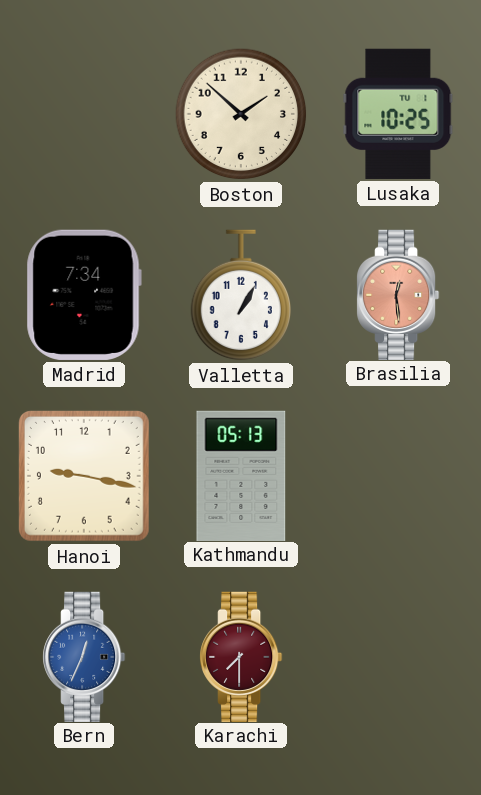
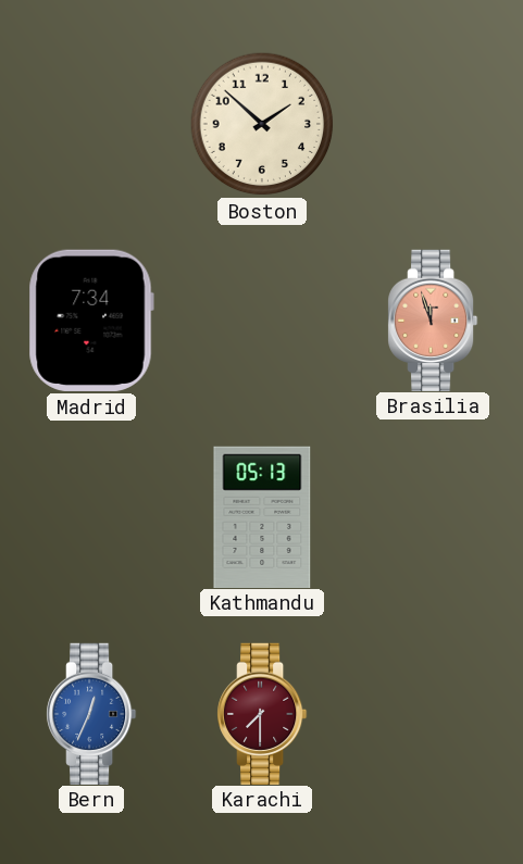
Lusaka: 10:25 -> none (398, 114)
Valletta: 1:05 -> none (240, 295)
Brasilia: 12:29 -> 11:57 (434, 320)
Hanoi: 9:17 -> none (84, 476)
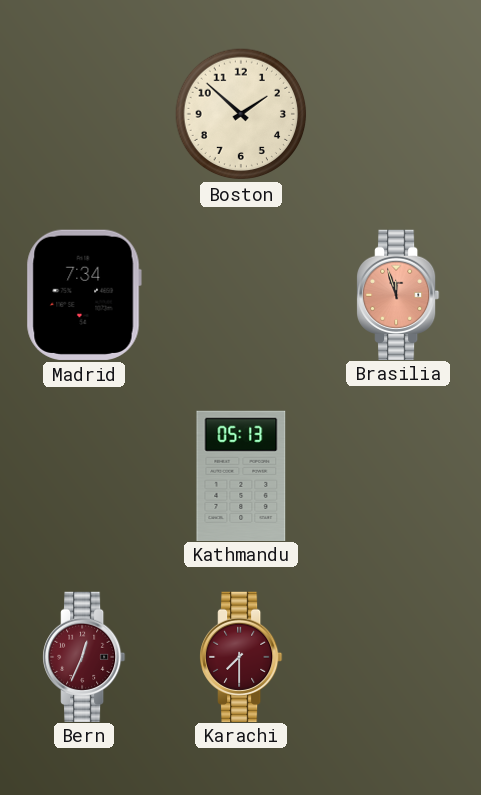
Bern dial: blue -> burgundy (85, 656)
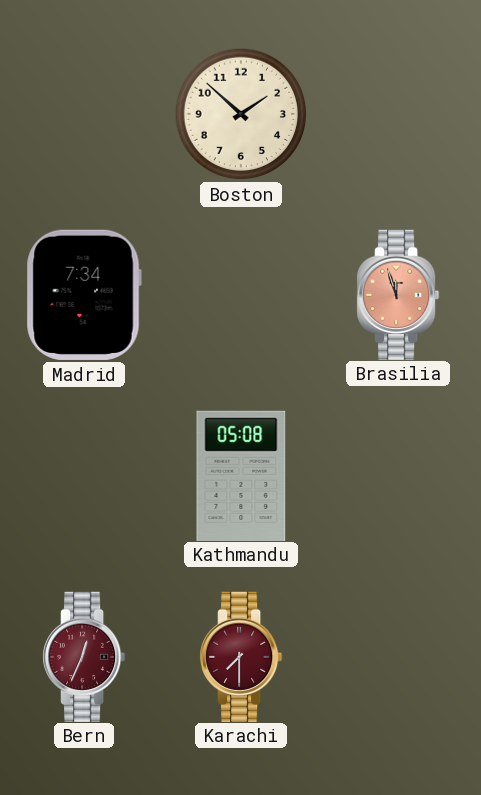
Kathmandu: 05:13 -> 05:08 (241, 475)
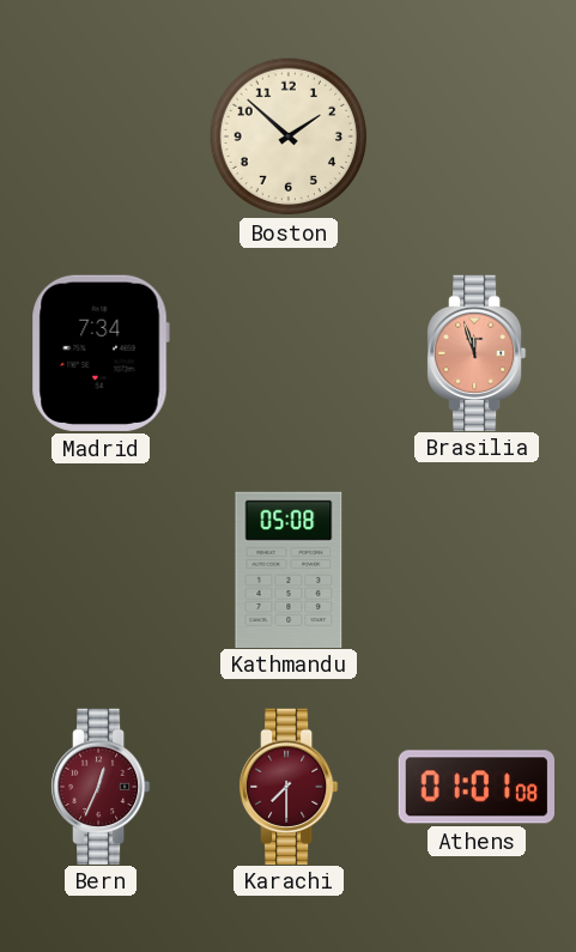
Athens: none -> 01:01 (475, 787)
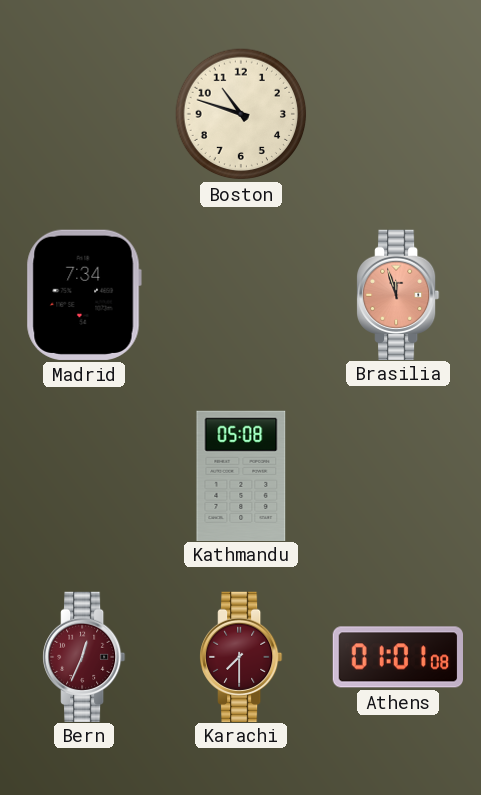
Boston: 1:52 -> 10:48 (241, 114)
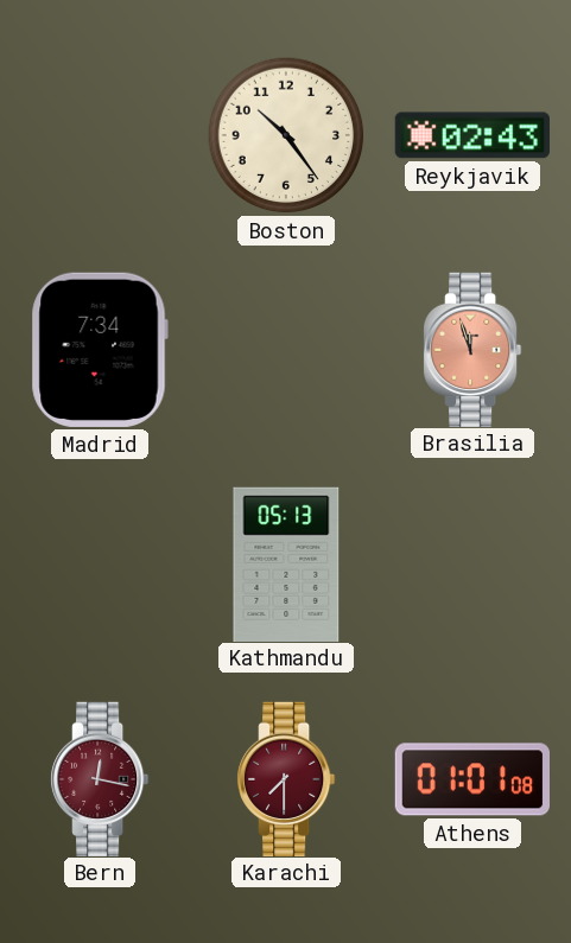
Boston: 10:48 -> 10:24 (286, 135)
Reykjavik: none -> 02:43 (472, 135)
Kathmandu: 05:08 -> 05:13 (286, 563)
Bern: 12:34 -> 12:17 (101, 778)
